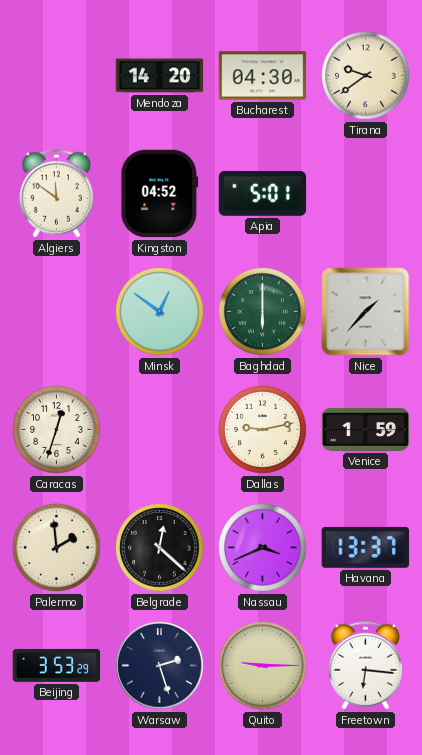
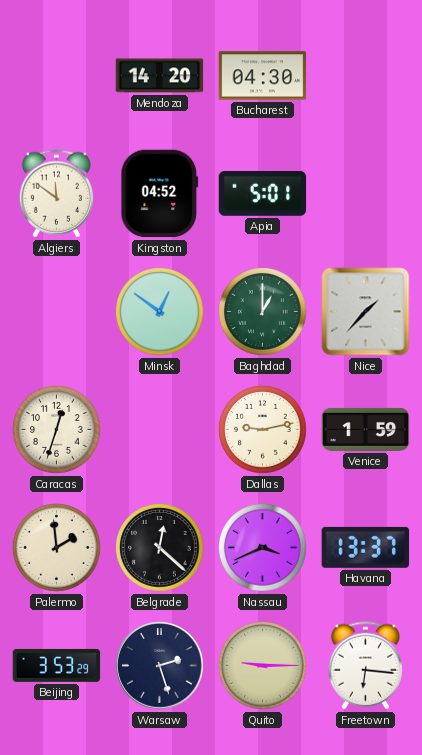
Tirana: 9:39 -> none (366, 76)
Baghdad: 6:00 -> 1:00 (263, 312)
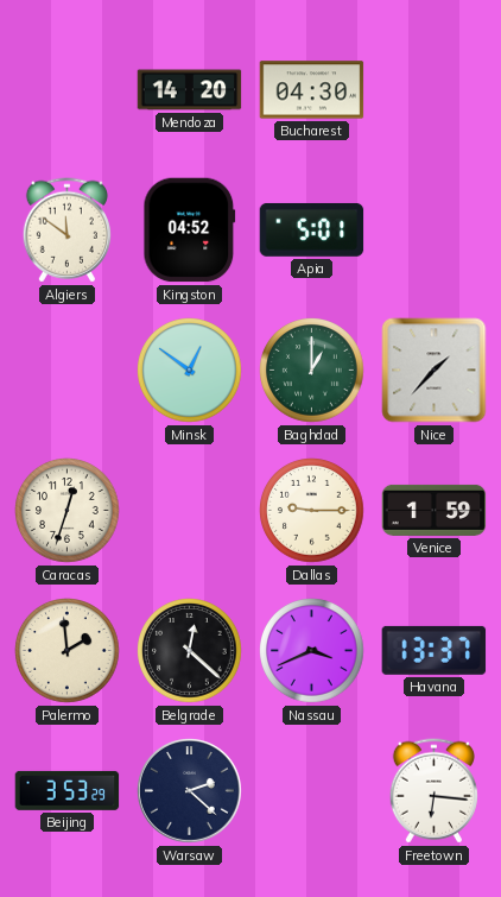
Dallas: 9:13 -> 9:15 (312, 511)
Warsaw: 2:27 -> 2:22 (190, 791)
Quito: 9:15 -> none (263, 666)
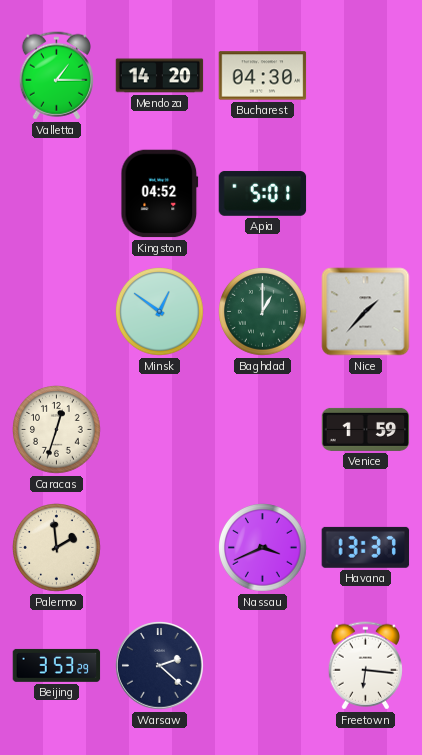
Valletta: none -> 1:15 (56, 76)
Algiers: 11:51 -> none (66, 230)
Dallas: 9:15 -> none (312, 511)
Belgrade: 12:22 -> none (190, 651)
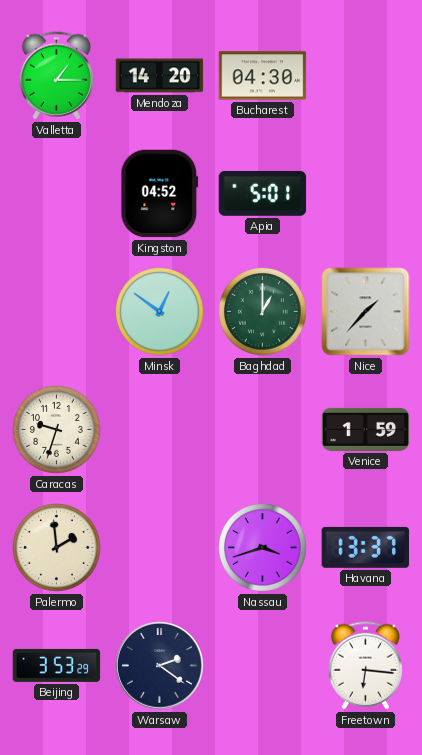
Caracas: 12:33 -> 9:33 (57, 430)
Nassau: 3:41 -> 3:42 (263, 548)
Warsaw: 2:22 -> 2:21 (160, 666)
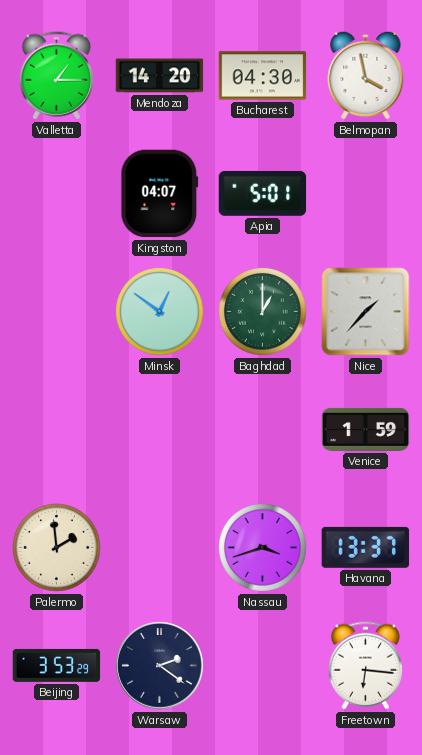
Belmopan: none -> 3:58 (366, 75)
Kingston: 04:52 -> 04:07 (160, 194)
Caracas: 9:33 -> none (57, 430)
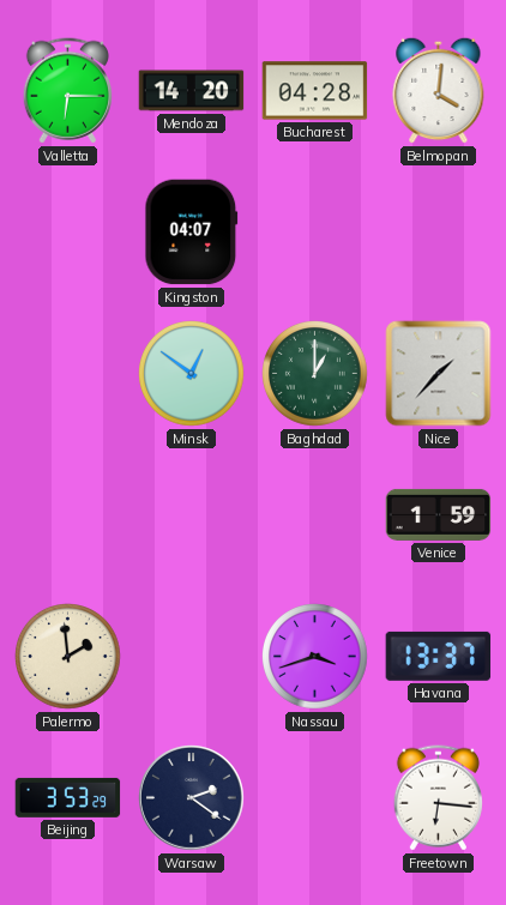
Valletta: 1:15 -> 6:15 (67, 91)
Bucharest: 04:30 -> 04:28 (315, 91)
Belmopan: 3:58 -> 4:01 (439, 90)
Apia: 5:01 -> none (263, 194)
